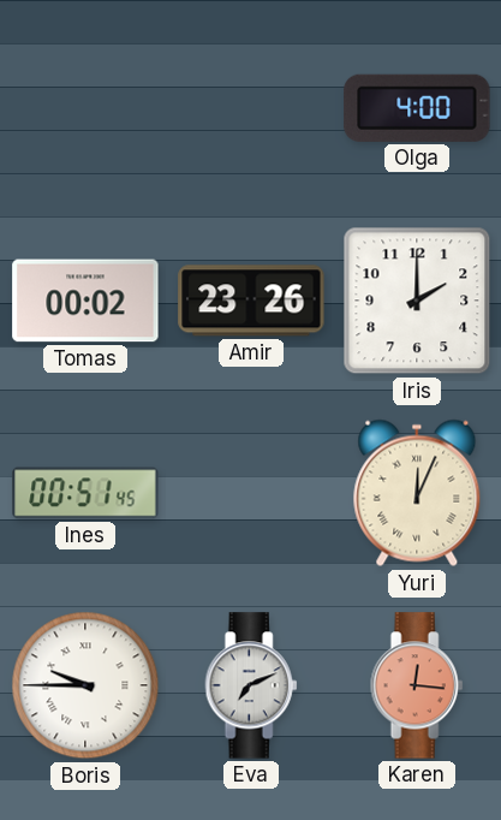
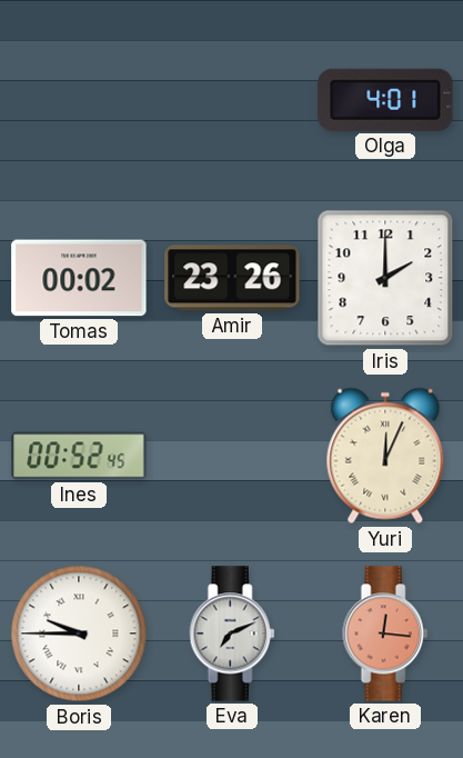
Olga: 4:00 -> 4:01 (385, 100)
Ines: 00:51 -> 00:52 (79, 456)
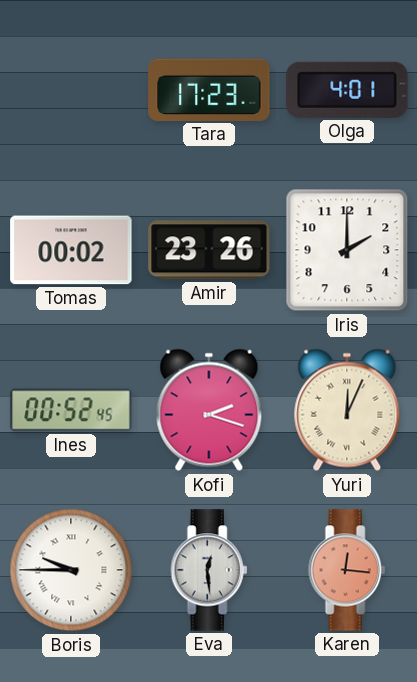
Tara: none -> 17:23 (209, 90)
Kofi: none -> 2:18 (209, 410)
Eva: 7:11 -> 12:29 (209, 570)
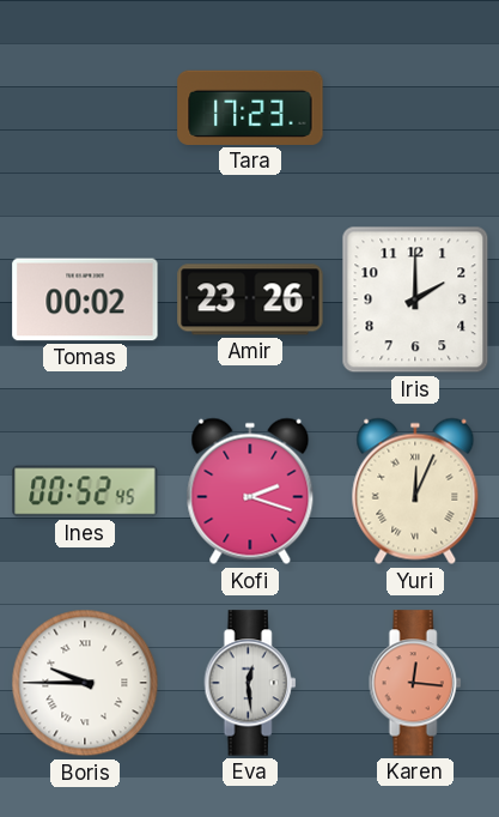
Olga: 4:01 -> none (347, 90)
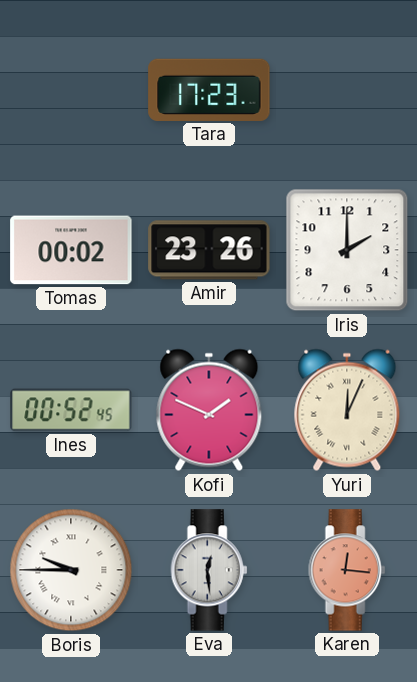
Kofi: 2:18 -> 1:49 (209, 410)
